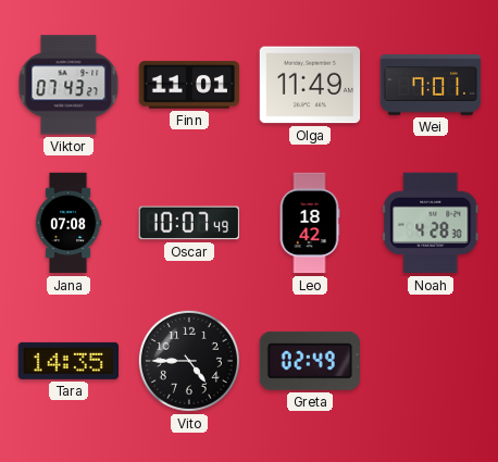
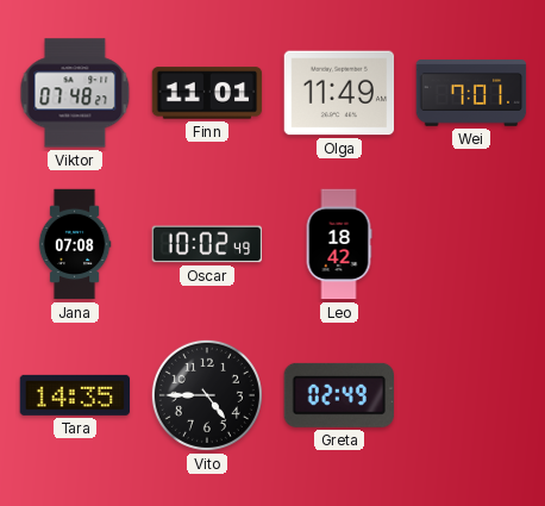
Viktor: 07:43 -> 07:48 (75, 93)
Oscar: 10:07 -> 10:02 (207, 244)
Noah: 4:28 -> none (431, 223)
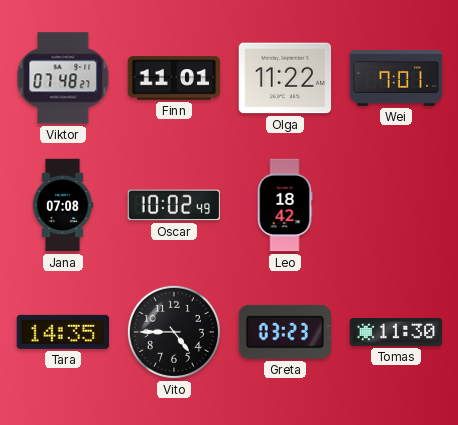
Olga: 11:49 -> 11:22 (285, 78)
Greta: 02:49 -> 03:23 (284, 332)
Tomas: none -> 11:30 (396, 333)
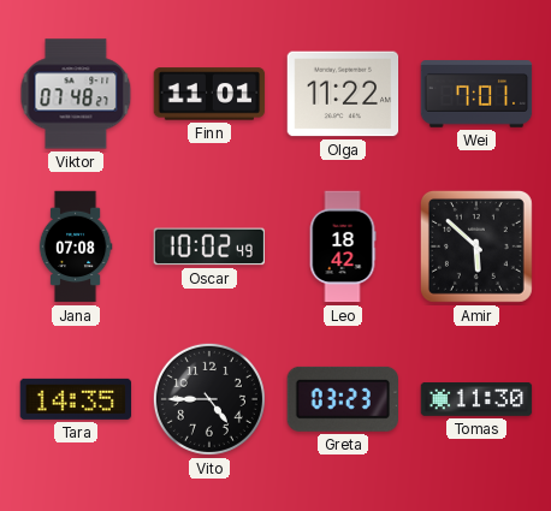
Amir: none -> 5:52 (476, 246)
